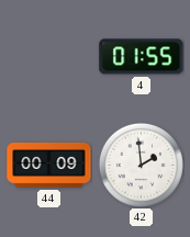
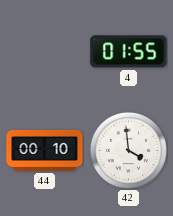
44: 00:09 -> 00:10 (45, 150)
42: 1:59 -> 3:59 (128, 150)
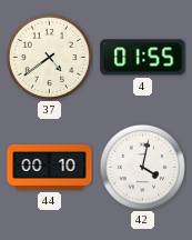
37: none -> 4:39 (49, 57)
42: 3:59 -> 4:02 (142, 167)
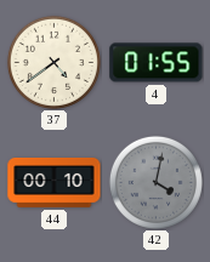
42 dial: white -> grey (155, 182)
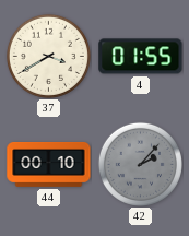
37: 4:39 -> 3:40 (48, 56)
42: 4:02 -> 2:07 (140, 164)
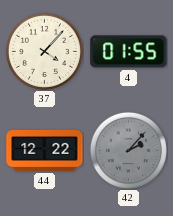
37: 3:40 -> 4:07 (44, 51)
44: 00:10 -> 12:22 (45, 150)
